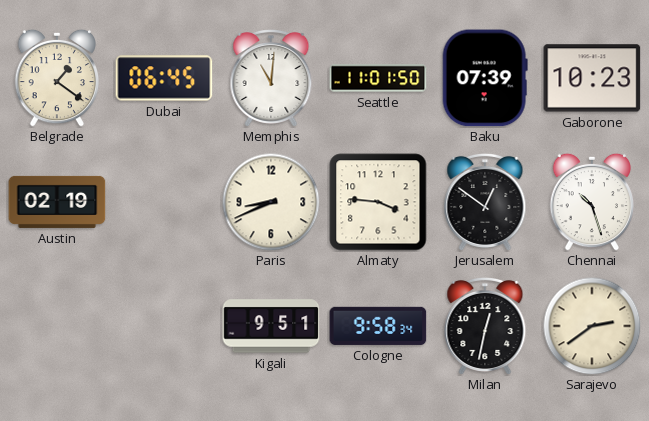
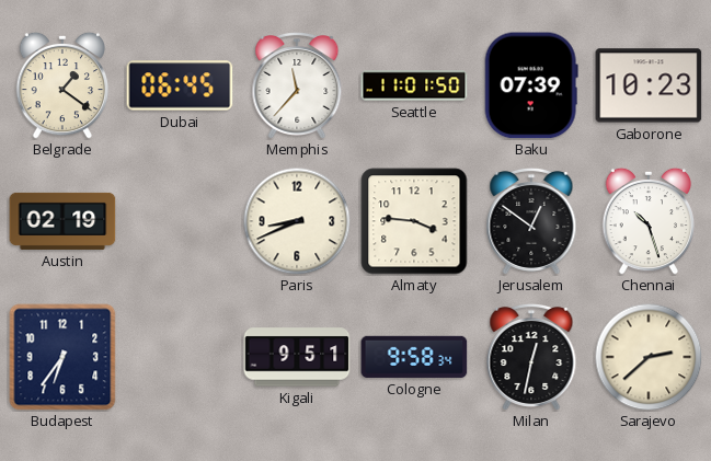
Memphis: 11:01 -> 11:37 (297, 85)
Budapest: none -> 6:36 (62, 357)
Sarajevo: 2:39 -> 2:38 (649, 357)
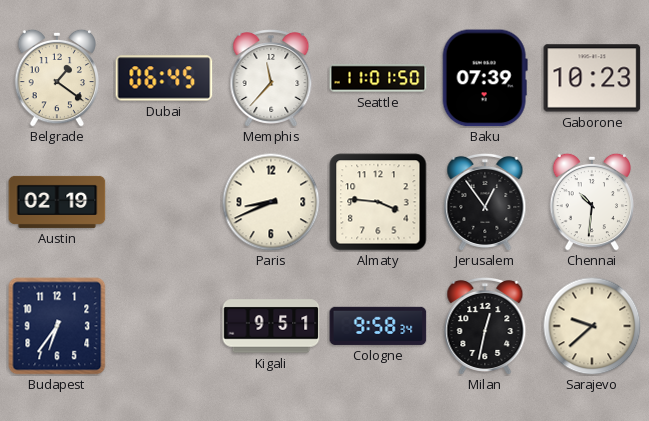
Jerusalem: 12:51 -> 12:54 (485, 202)
Chennai: 10:27 -> 10:31 (592, 202)
Sarajevo: 2:38 -> 9:38 (592, 326)
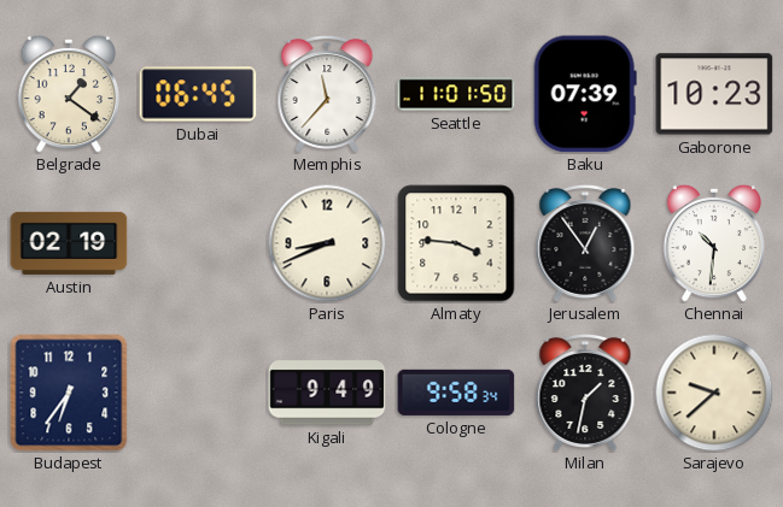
Kigali: 9:51 -> 9:49 (327, 393)
Milan: 12:32 -> 1:32 (585, 393)
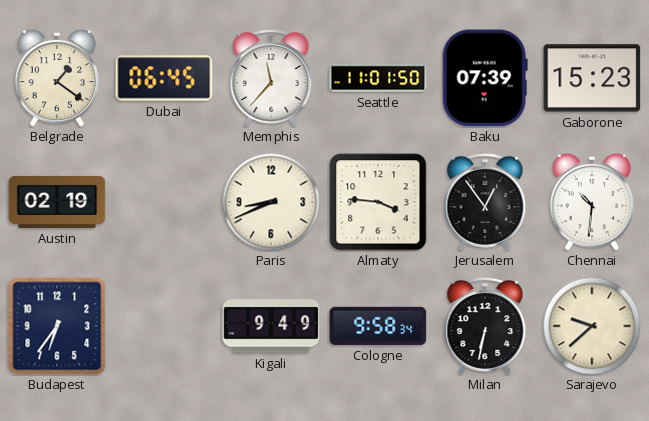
Gaborone: 10:23 -> 15:23 (592, 78)
Milan: 1:32 -> 6:32 (485, 326)
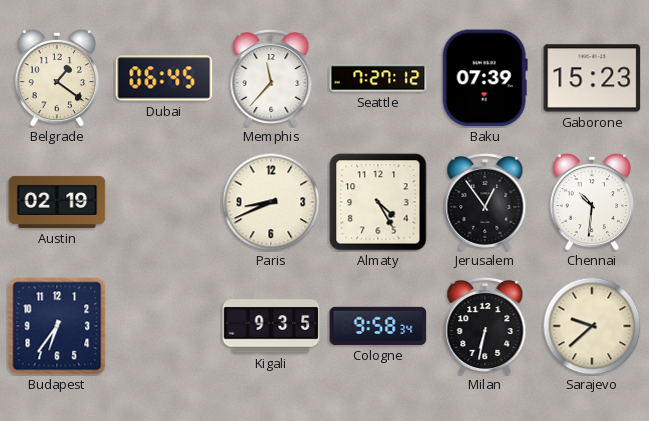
Seattle: 11:01 -> 7:27 (378, 78)
Almaty: 3:46 -> 4:25 (378, 202)
Kigali: 9:49 -> 9:35 (271, 326)
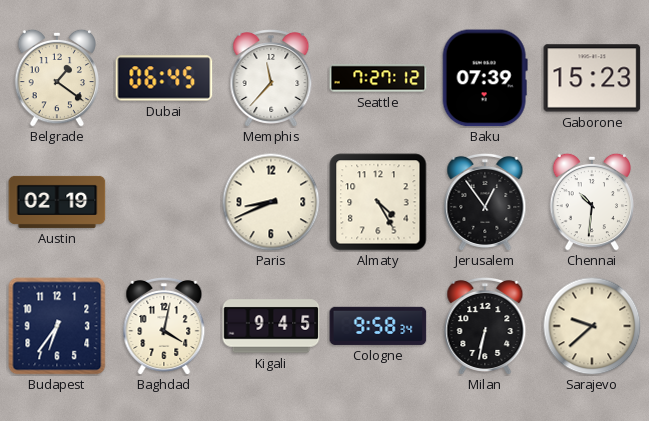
Baghdad: none -> 4:02 (164, 326)
Kigali: 9:35 -> 9:45 (271, 326)
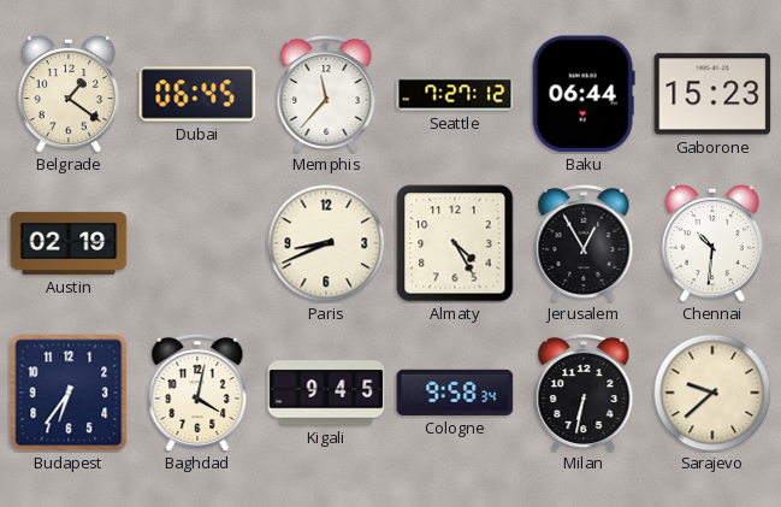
Baku: 07:39 -> 06:44 (584, 94)
Jerusalem: 12:54 -> 12:55 (584, 243)
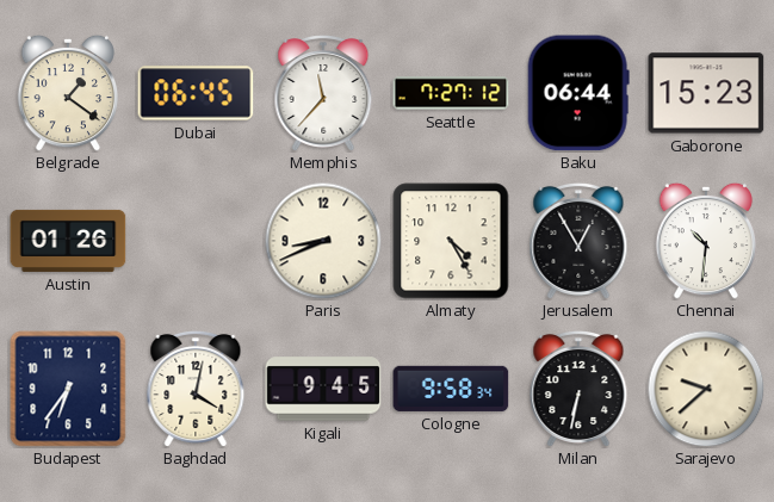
Austin: 02:19 -> 01:26 (68, 241)
